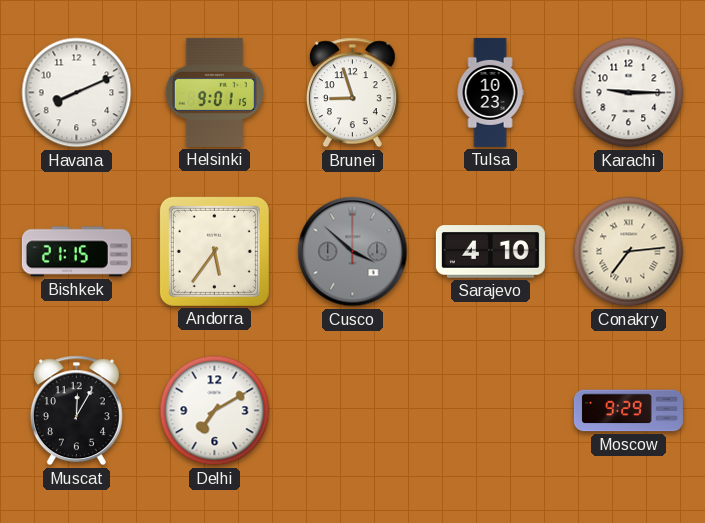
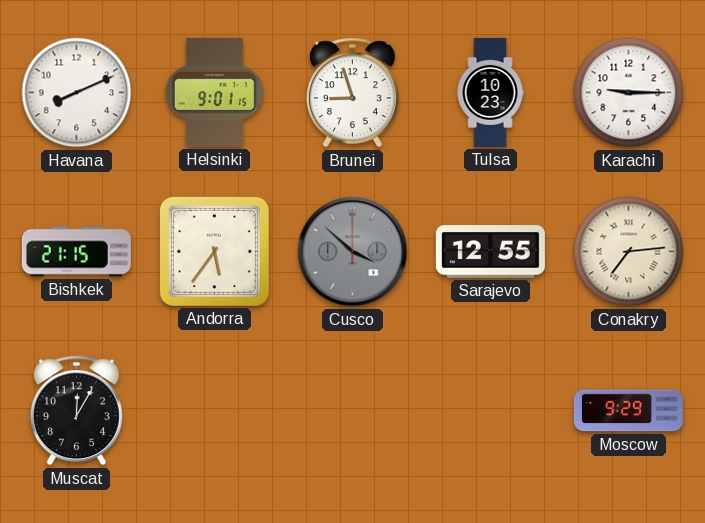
Sarajevo: 4:10 -> 12:55 (490, 252)
Delhi: 7:10 -> none (215, 411)
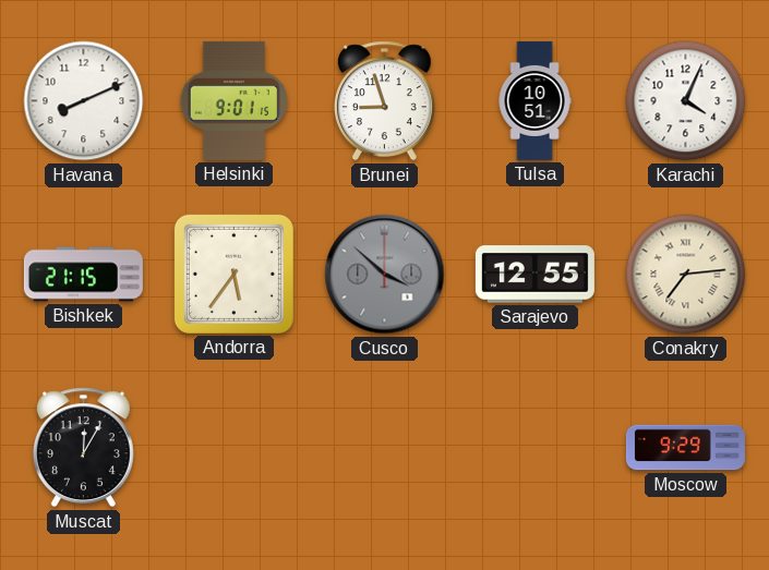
Tulsa: 10:23 -> 10:51 (534, 100)
Karachi: 9:15 -> 4:04 (686, 101)
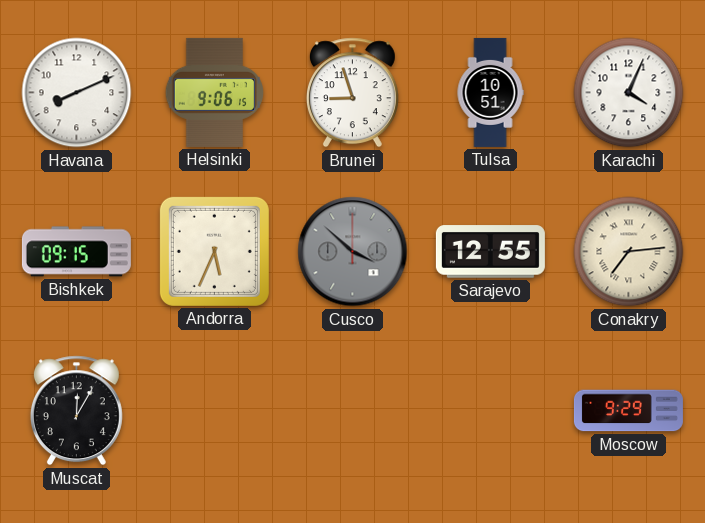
Helsinki: 9:01 -> 9:06 (214, 92)
Bishkek: 21:15 -> 09:15 (76, 252)
Andorra: 5:36 -> 5:34 (214, 251)
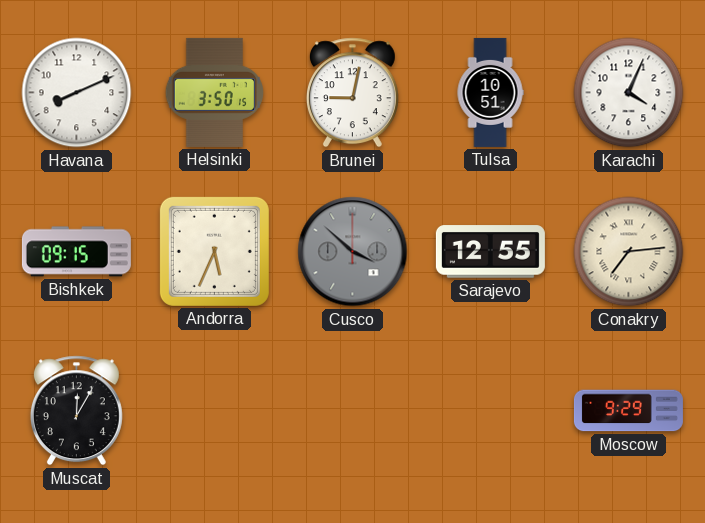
Helsinki: 9:06 -> 3:50 (214, 92)
Brunei: 8:57 -> 9:02 (352, 93)
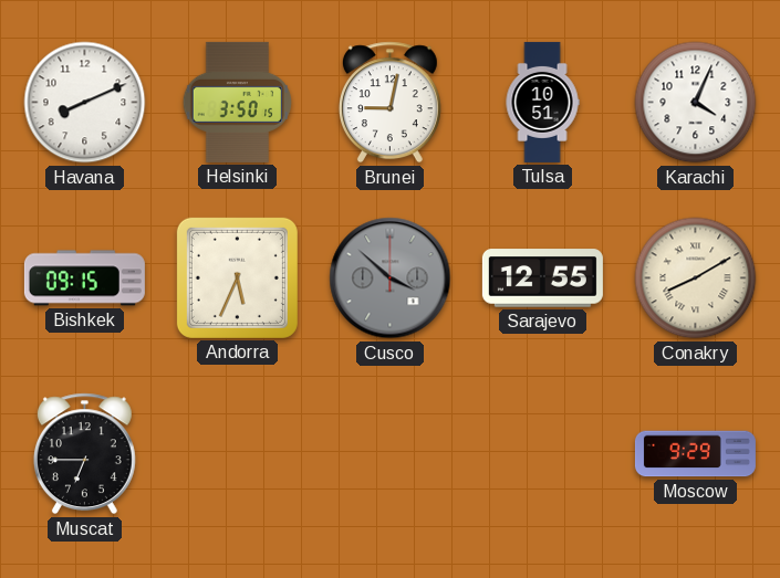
Conakry: 7:14 -> 8:10 (696, 279)
Muscat: 12:05 -> 6:45 (84, 454)
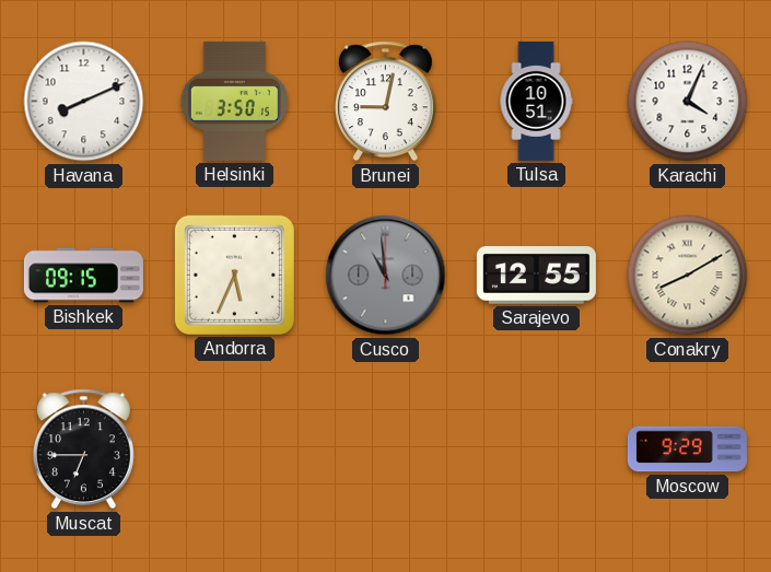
Cusco: 3:52 -> 10:59 (386, 276)
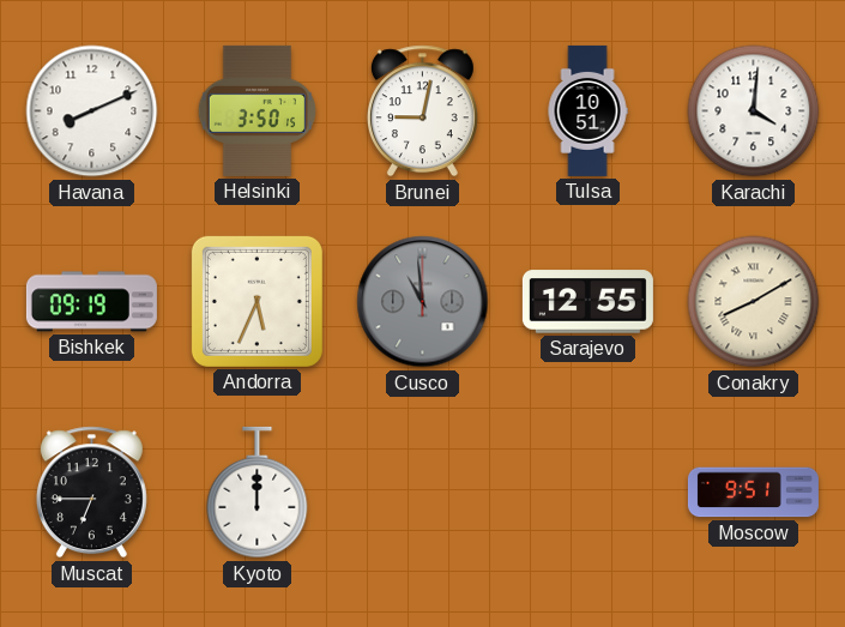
Karachi: 4:04 -> 4:01 (754, 111)
Bishkek: 09:15 -> 09:19 (91, 302)
Kyoto: none -> 12:00 (258, 493)
Moscow: 9:29 -> 9:51 (753, 493)
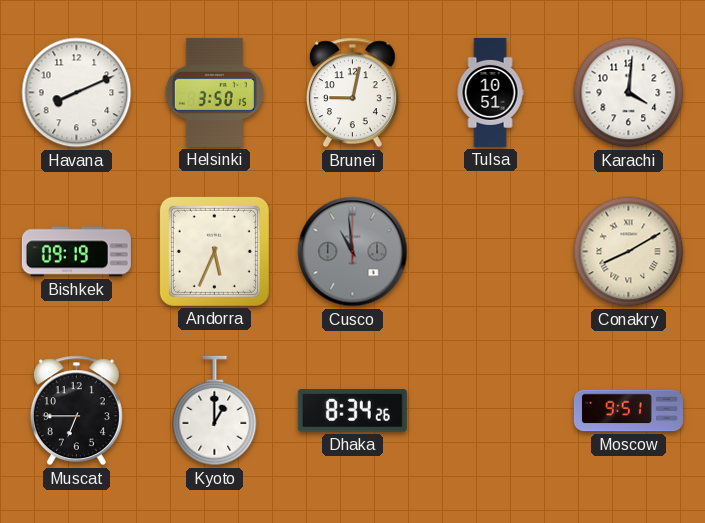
Sarajevo: 12:55 -> none (587, 302)
Kyoto: 12:00 -> 1:00 (215, 411)
Dhaka: none -> 8:34 (352, 411)
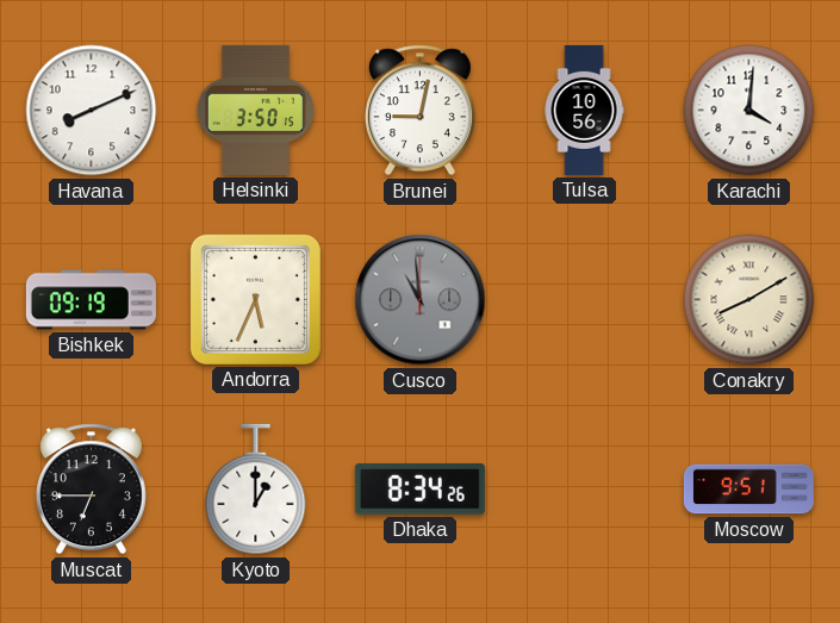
Tulsa: 10:51 -> 10:56 (584, 110)
